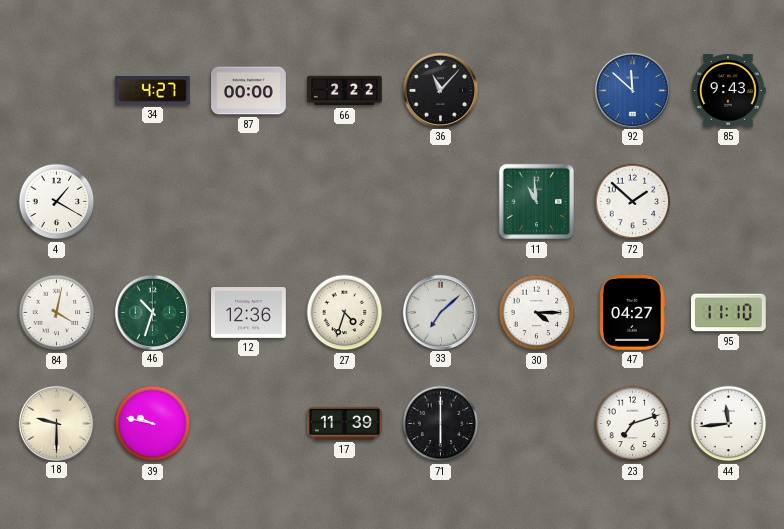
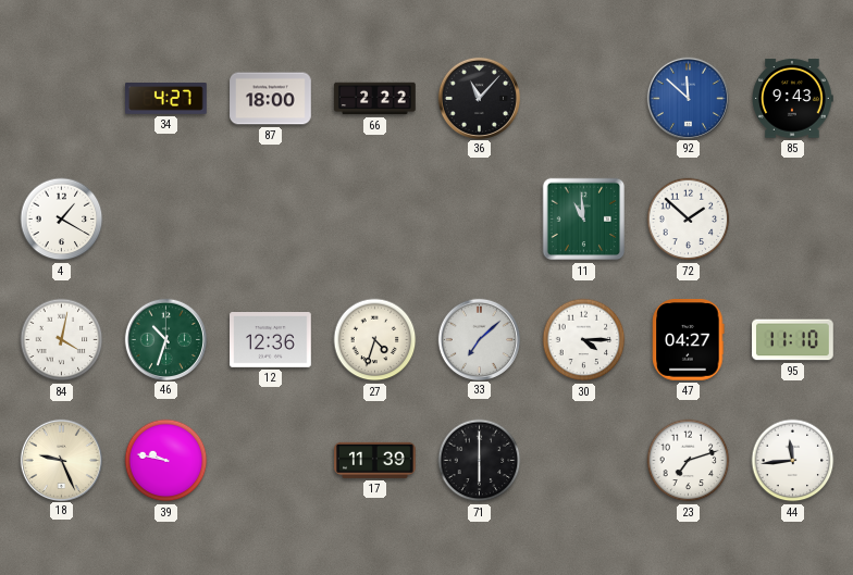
87: 00:00 -> 18:00 (271, 99)
18: 9:30 -> 9:26 (61, 460)
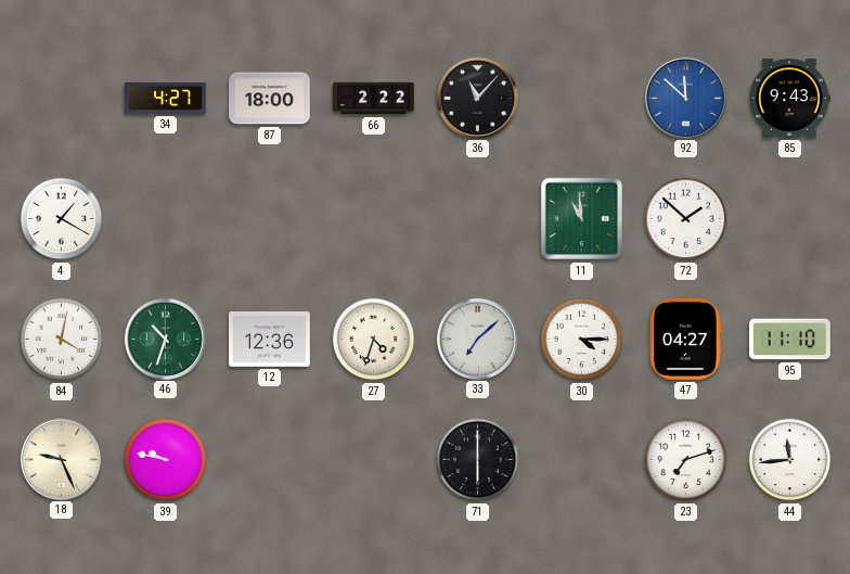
17: 11:39 -> none (375, 460)
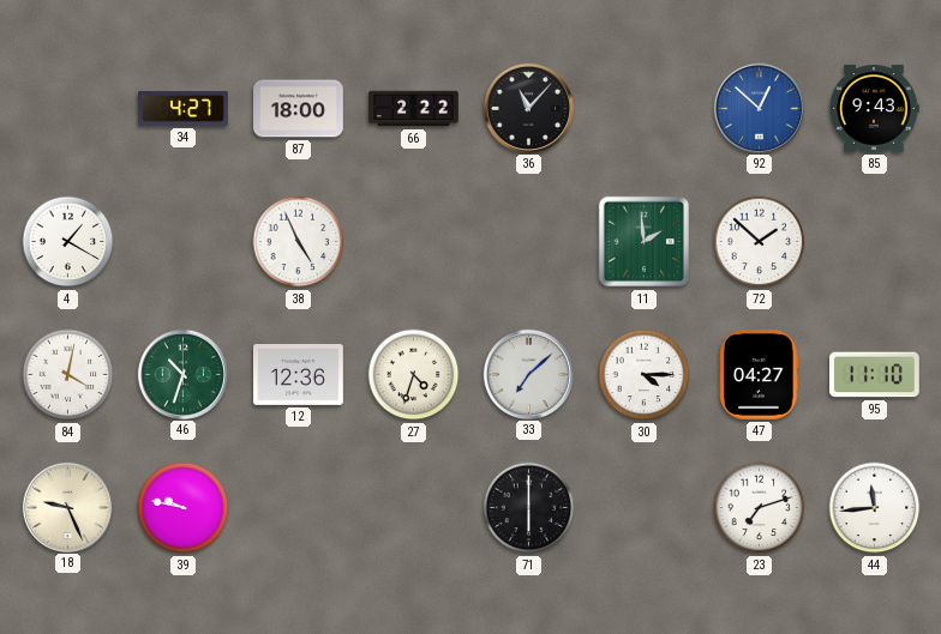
92: 11:52 -> 12:52 (759, 108)
38: none -> 4:56 (299, 242)
11: 10:59 -> 1:59 (645, 242)
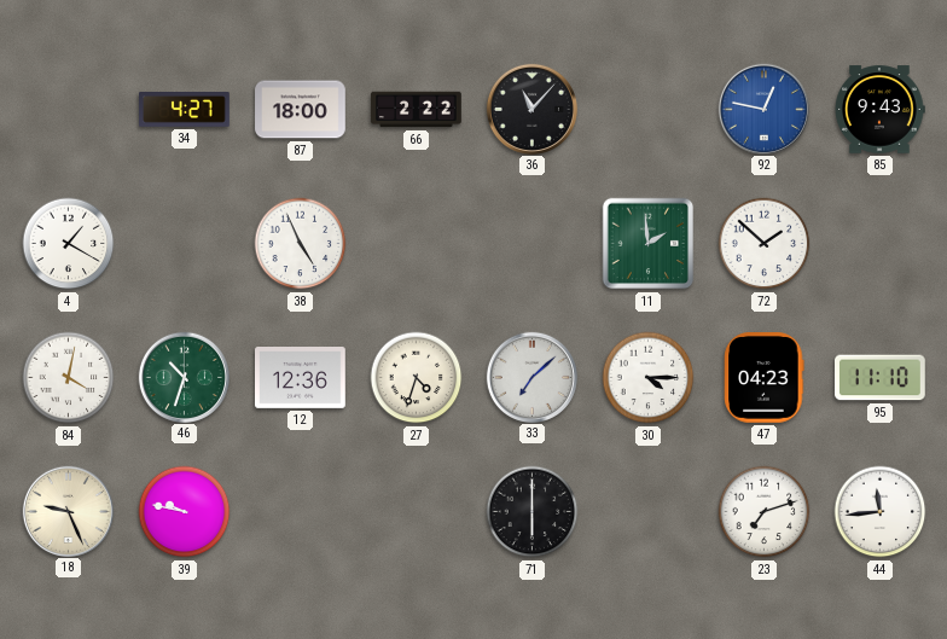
92: 12:52 -> 12:47 (763, 109)
47: 04:27 -> 04:23 (765, 378)
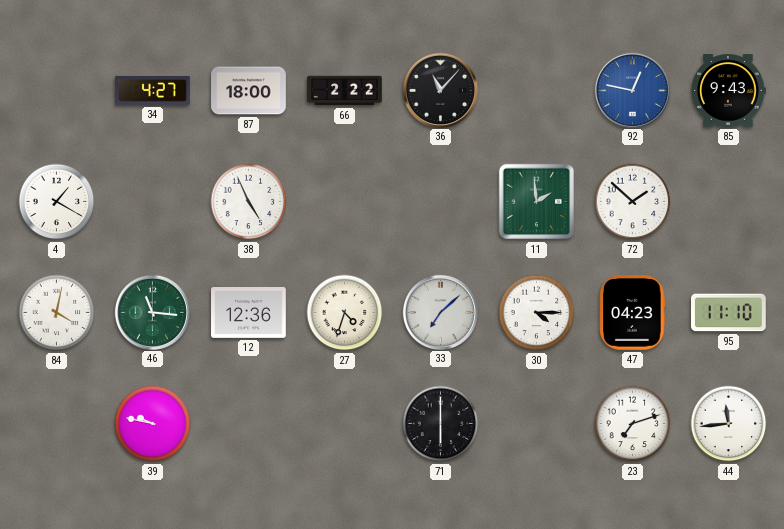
46: 10:33 -> 11:16 (152, 312)
18: 9:26 -> none (68, 511)
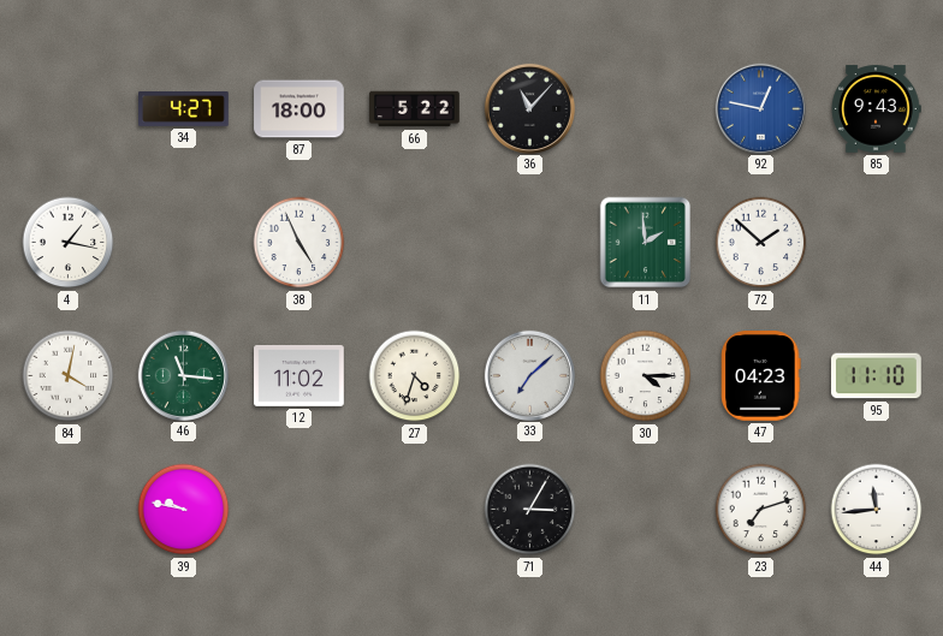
66: 2:22 -> 5:22 (415, 109)
4: 1:20 -> 1:17 (69, 243)
12: 12:36 -> 11:02 (299, 376)
71: 6:00 -> 3:05 (530, 510)
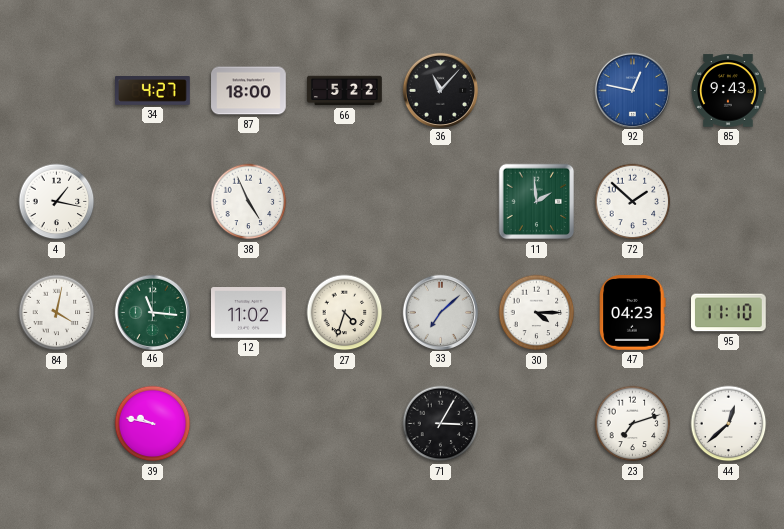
44: 11:44 -> 12:38 (729, 424)
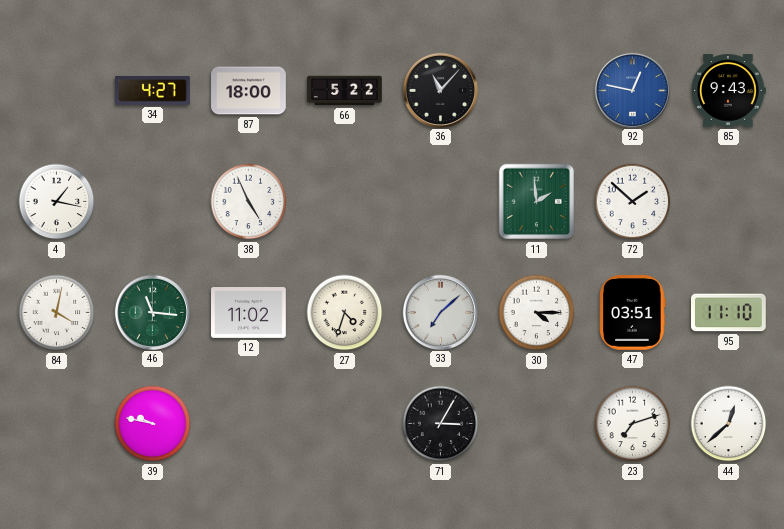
47: 04:23 -> 03:51 (633, 313)
